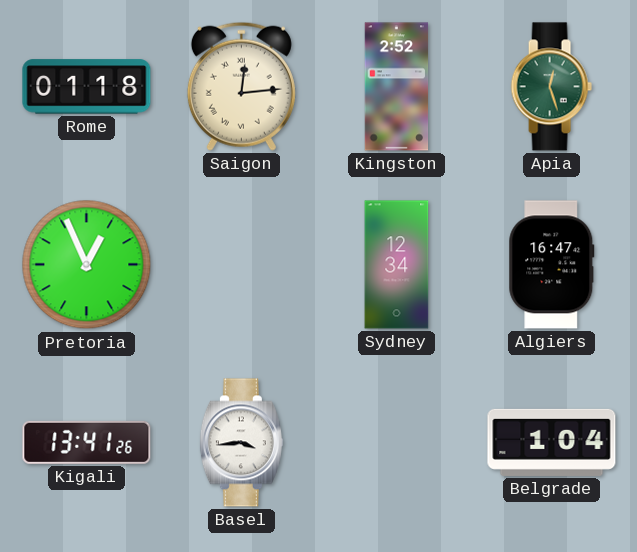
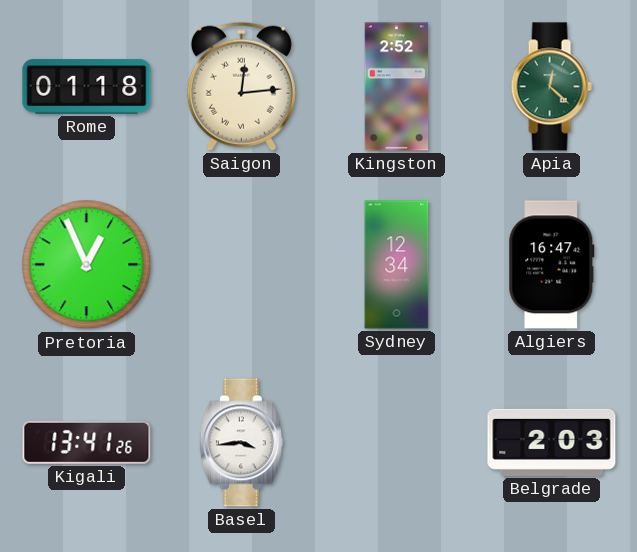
Apia: 12:27 -> 12:22 (551, 87)
Belgrade: 1:04 -> 2:03 (552, 442)
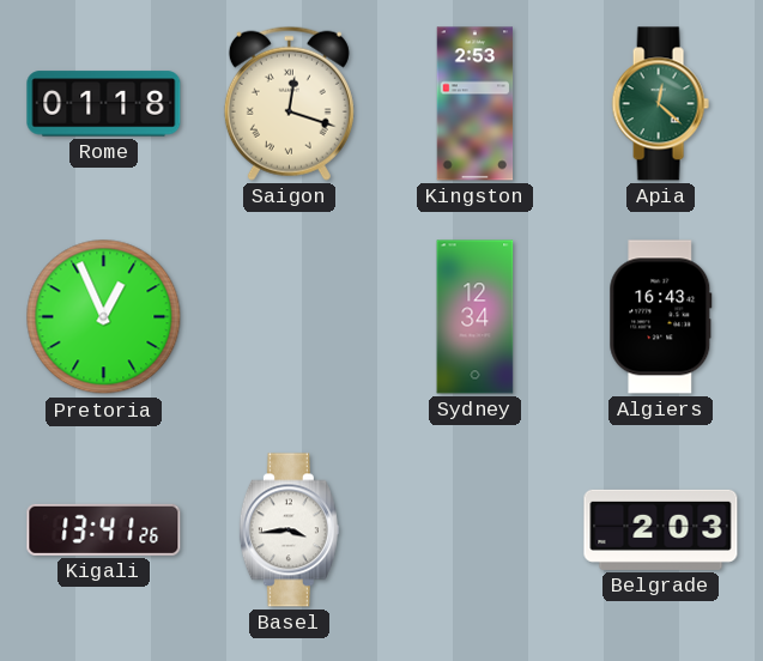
Saigon: 12:14 -> 12:18 (289, 103)
Kingston: 2:52 -> 2:53 (476, 104)
Algiers: 16:47 -> 16:43 (661, 317)
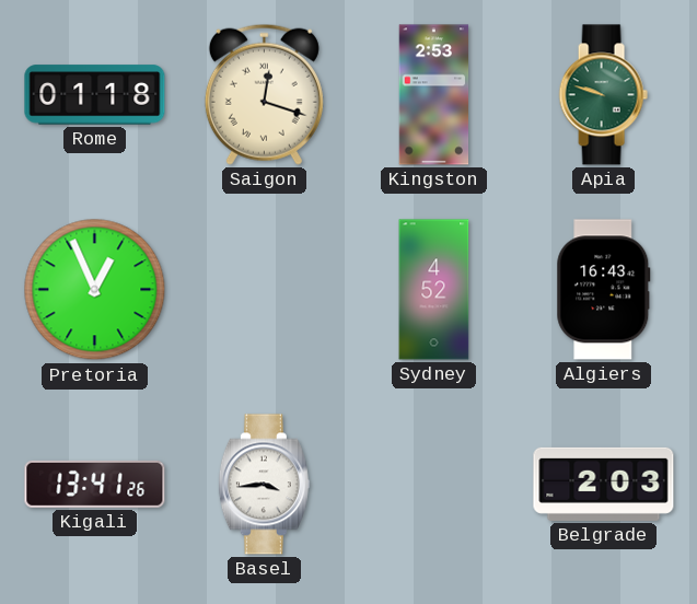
Apia: 12:22 -> 9:48 (603, 95)
Sydney: 12:34 -> 4:52 (434, 290)
